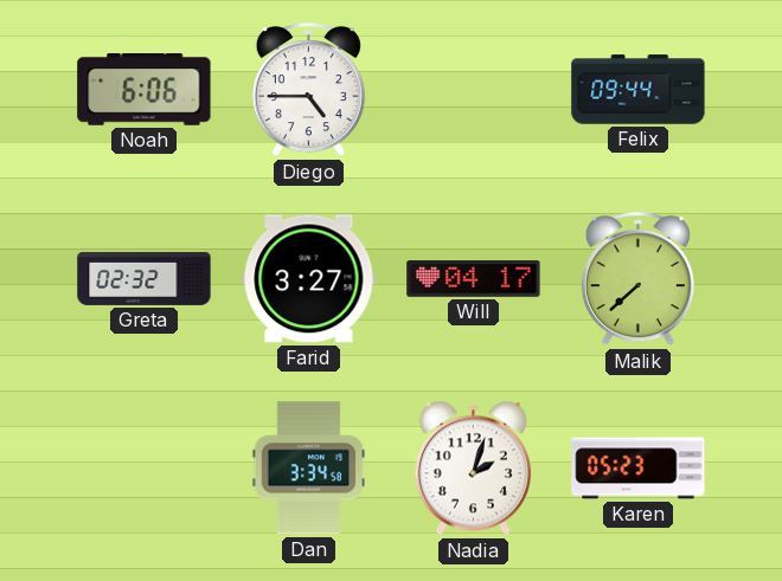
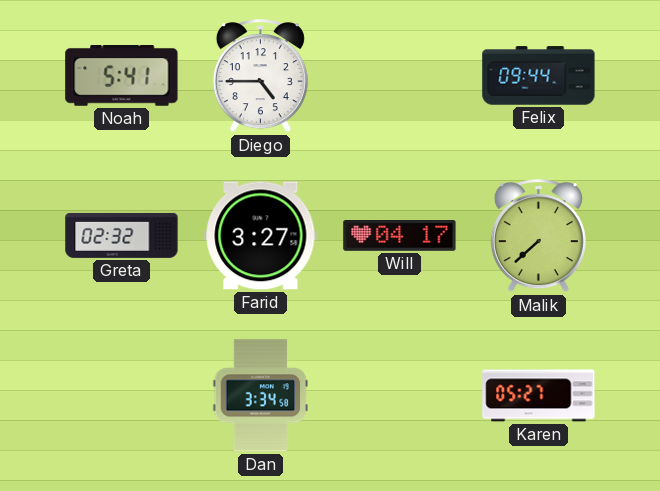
Noah: 6:06 -> 5:41 (122, 76)
Nadia: 2:03 -> none (473, 469)
Karen: 05:23 -> 05:27 (539, 396)
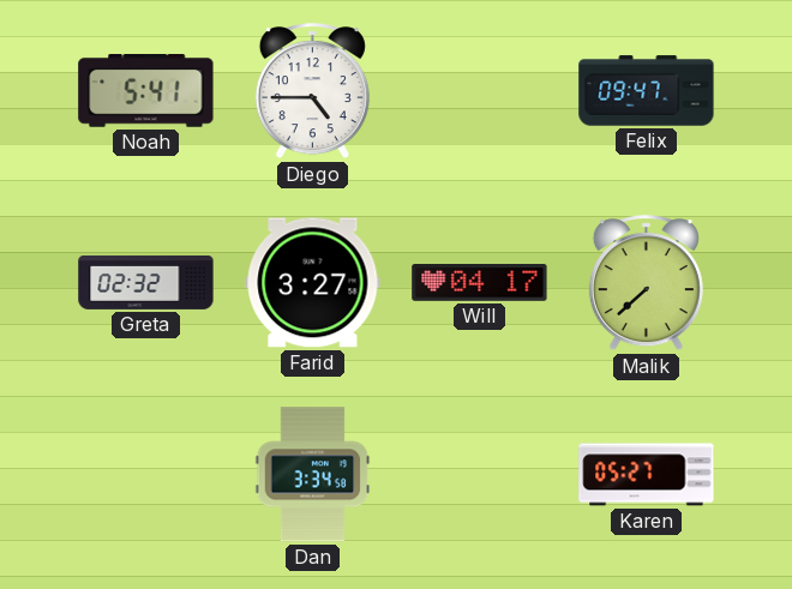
Felix: 09:44 -> 09:47 (647, 91)
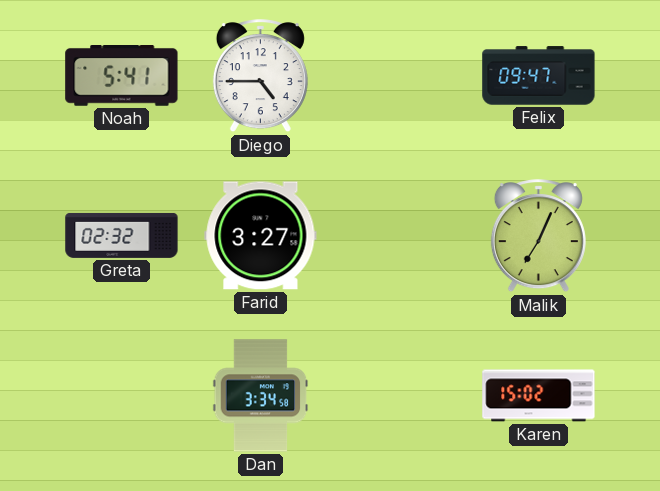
Will: 04:17 -> none (480, 283)
Malik: 7:38 -> 7:04 (538, 236)
Karen: 05:27 -> 15:02 (539, 396)
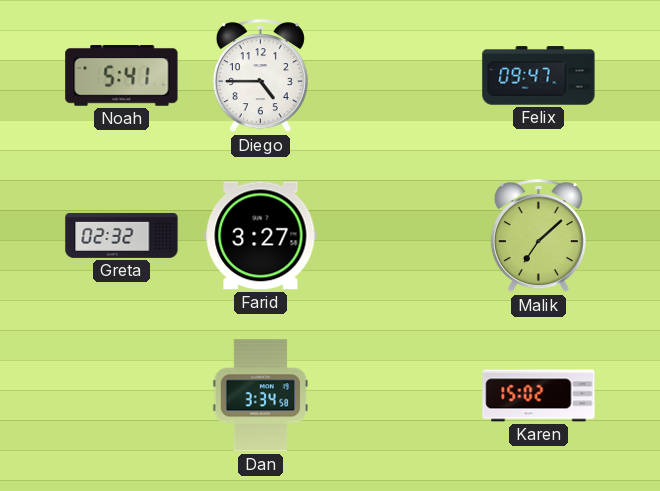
Malik: 7:04 -> 7:08 (538, 236)
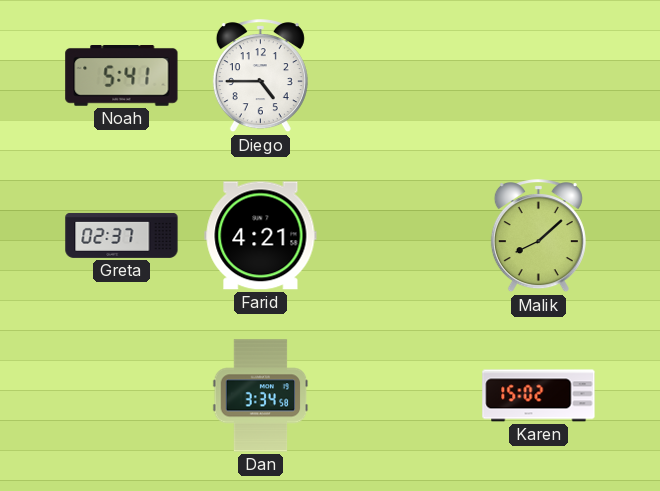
Felix: 09:47 -> none (539, 76)
Greta: 02:32 -> 02:37 (122, 235)
Farid: 3:27 -> 4:21 (261, 236)
Malik: 7:08 -> 8:08 (538, 236)
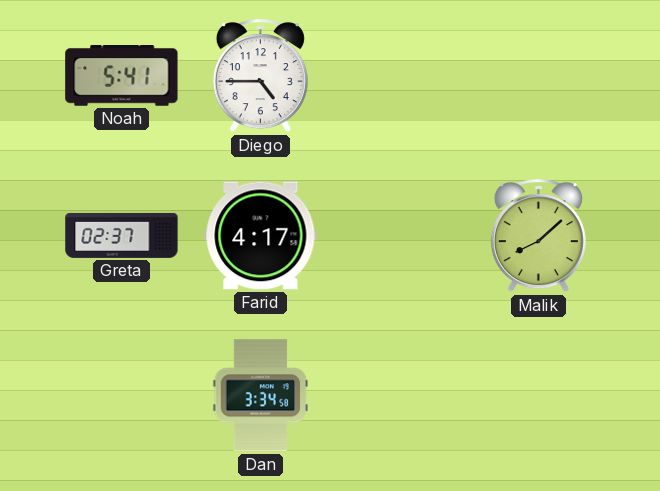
Farid: 4:21 -> 4:17 (261, 236)
Karen: 15:02 -> none (539, 396)
